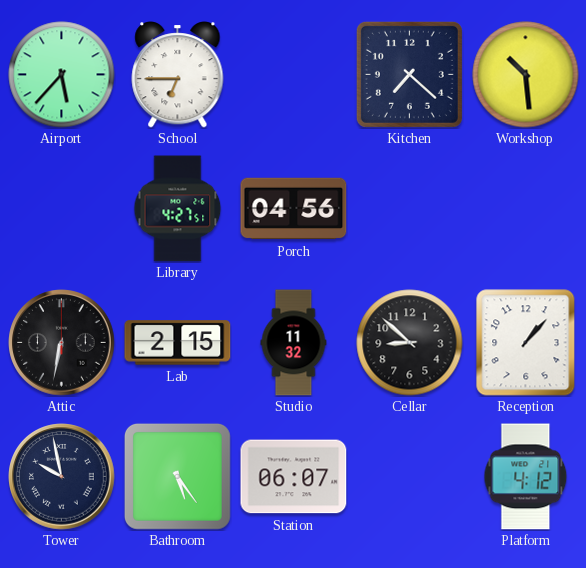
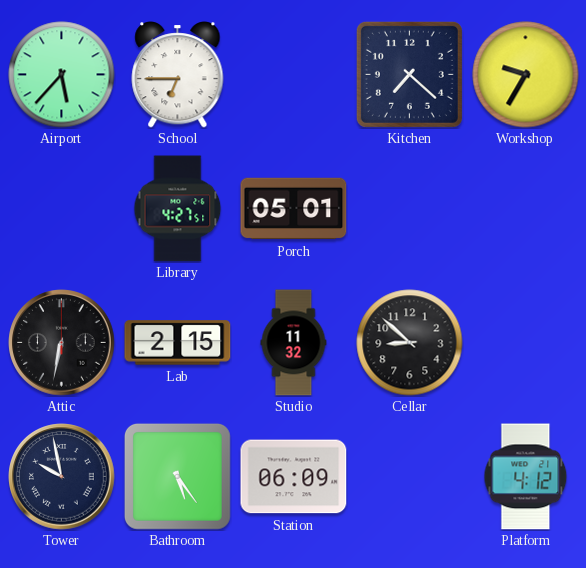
Workshop: 10:29 -> 9:35 (526, 75)
Porch: 04:56 -> 05:01 (294, 209)
Reception: 1:07 -> none (526, 343)
Station: 06:07 -> 06:09 (294, 477)
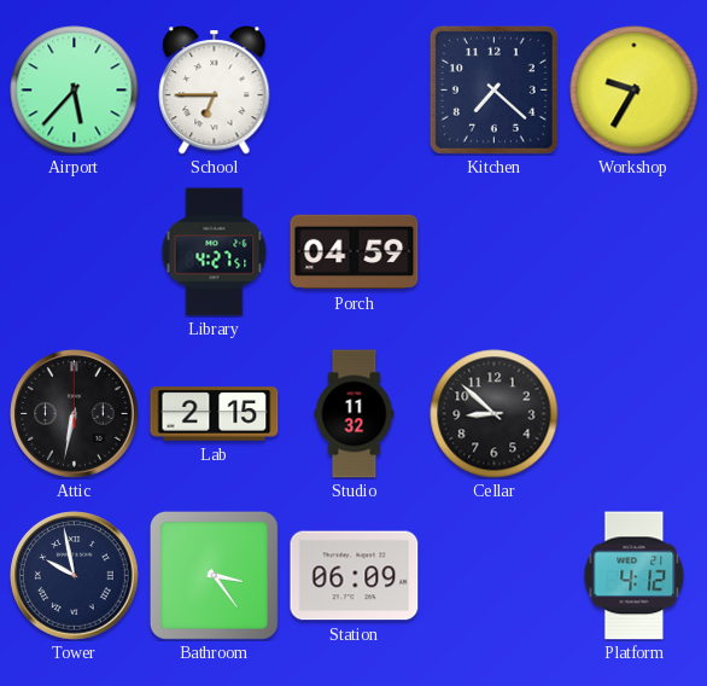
Porch: 05:01 -> 04:59 (355, 252)
Bathroom: 5:24 -> 3:24 (214, 575)
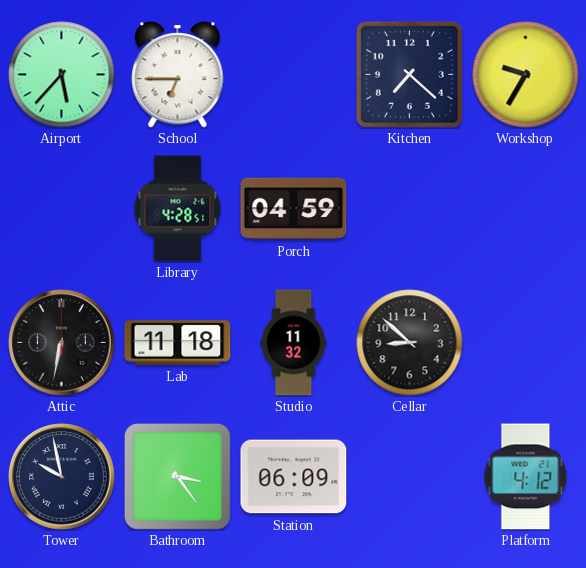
Library: 4:27 -> 4:28 (178, 209)
Lab: 2:15 -> 11:18 (178, 343)
